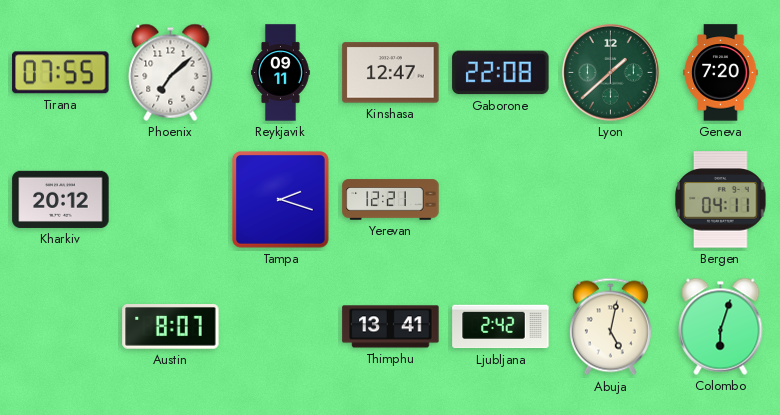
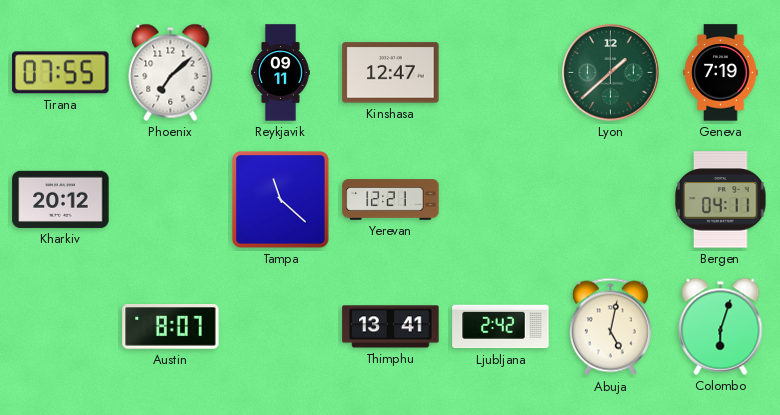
Gaborone: 22:08 -> none (501, 73)
Geneva: 7:20 -> 7:19 (721, 73)
Tampa: 2:18 -> 11:22 (281, 200)
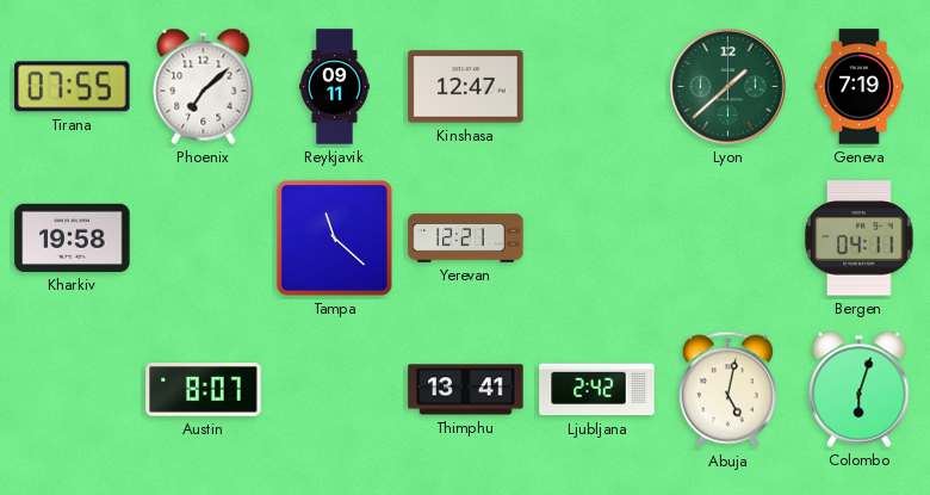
Kharkiv: 20:12 -> 19:58 (73, 237)
